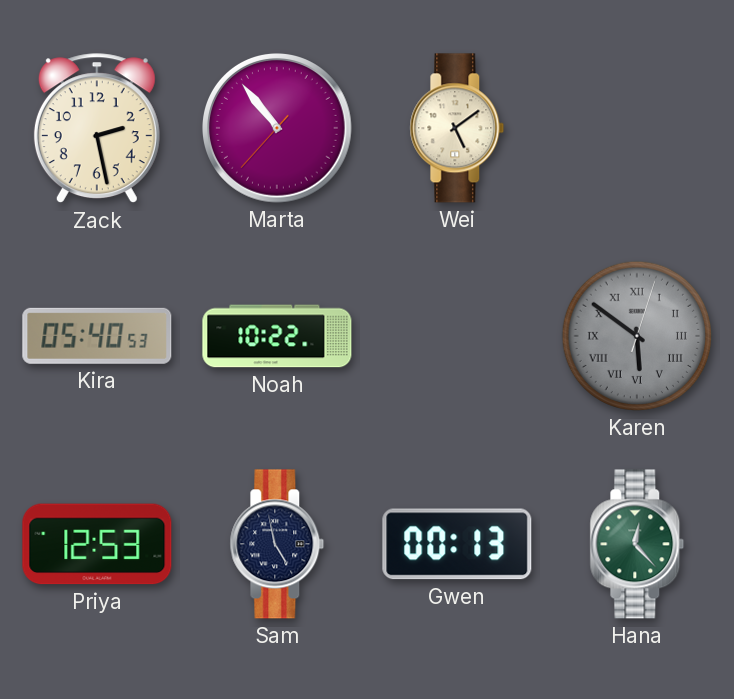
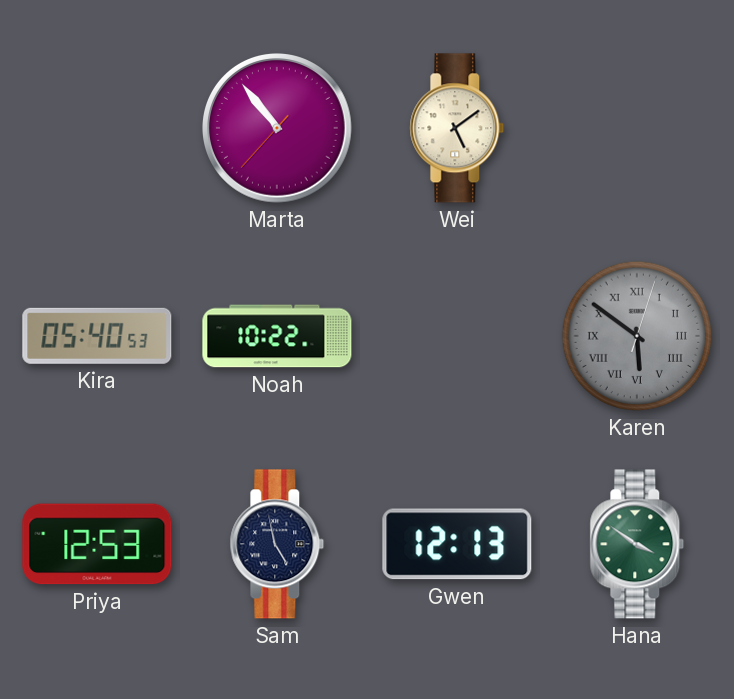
Zack: 2:28 -> none (97, 129)
Gwen: 00:13 -> 12:13 (457, 544)
Hana: 12:23 -> 3:51 (637, 544)
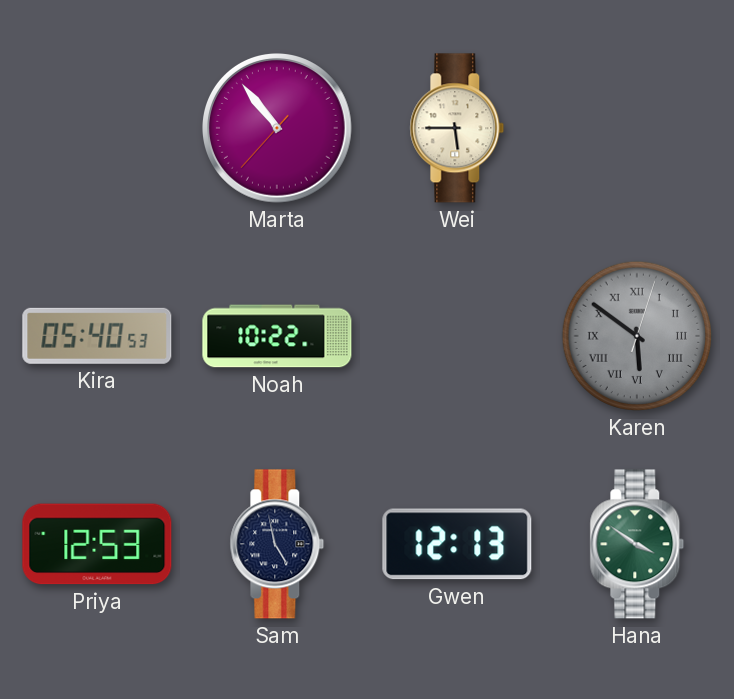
Wei: 5:09 -> 5:45 (457, 128)
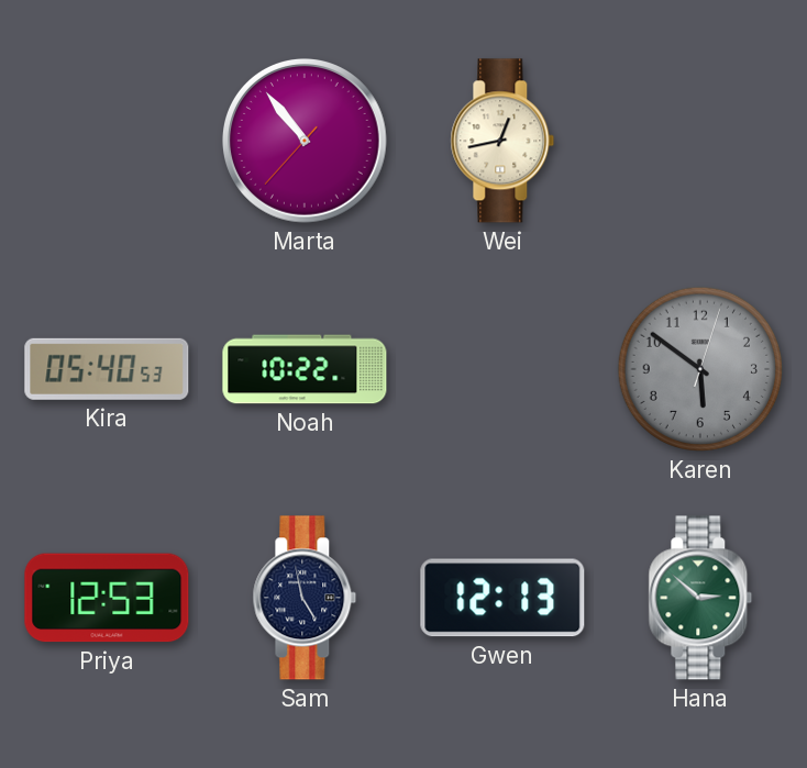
Wei: 5:45 -> 12:43 (502, 141)
Karen numerals: Roman -> Arabic (700, 369)
Hana: 3:51 -> 2:52 (700, 598)
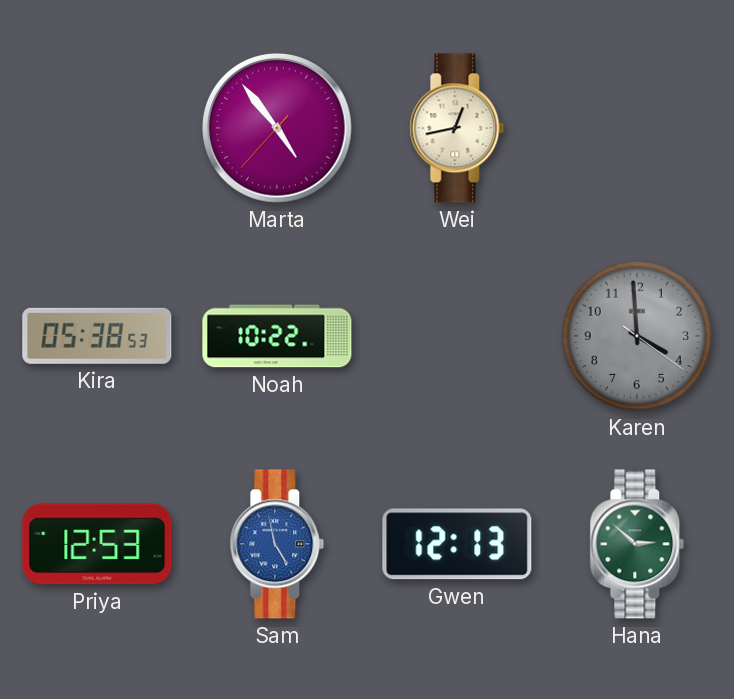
Marta: 10:53 -> 4:53 (278, 129)
Kira: 05:40 -> 05:38 (97, 336)
Karen: 5:51 -> 3:59 (637, 336)
Sam dial: navy -> blue (277, 544)
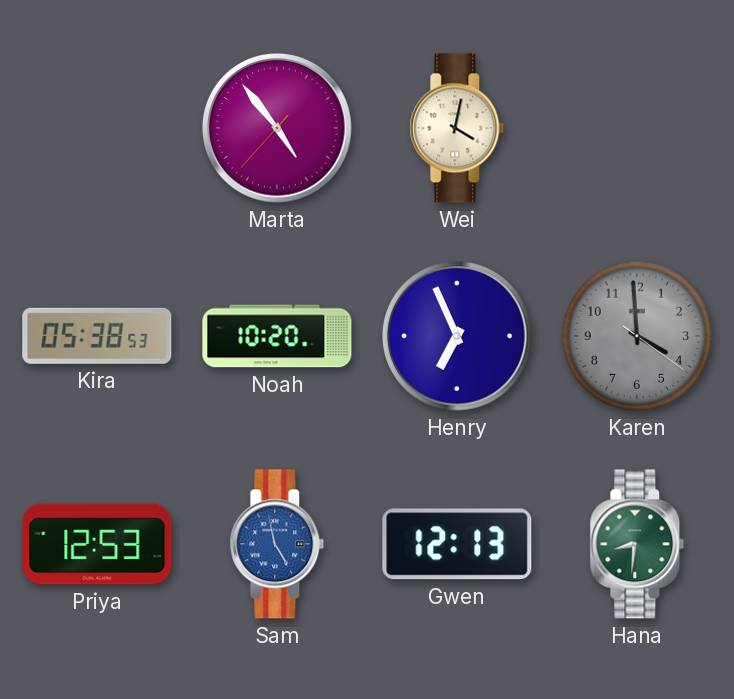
Wei: 12:43 -> 4:02 (457, 128)
Noah: 10:22 -> 10:20 (277, 336)
Henry: none -> 6:56 (458, 337)
Hana: 2:52 -> 8:31 (637, 544)
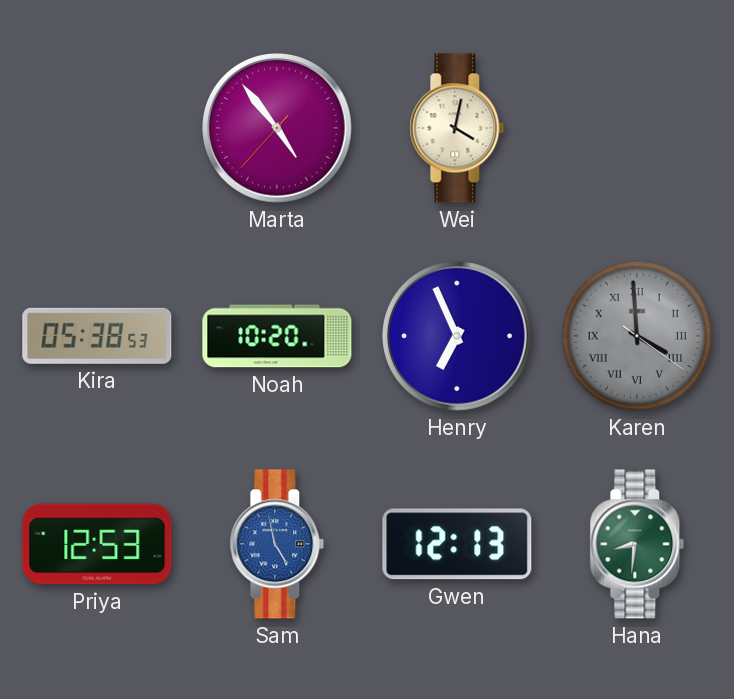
Karen numerals: Arabic -> Roman (637, 336)
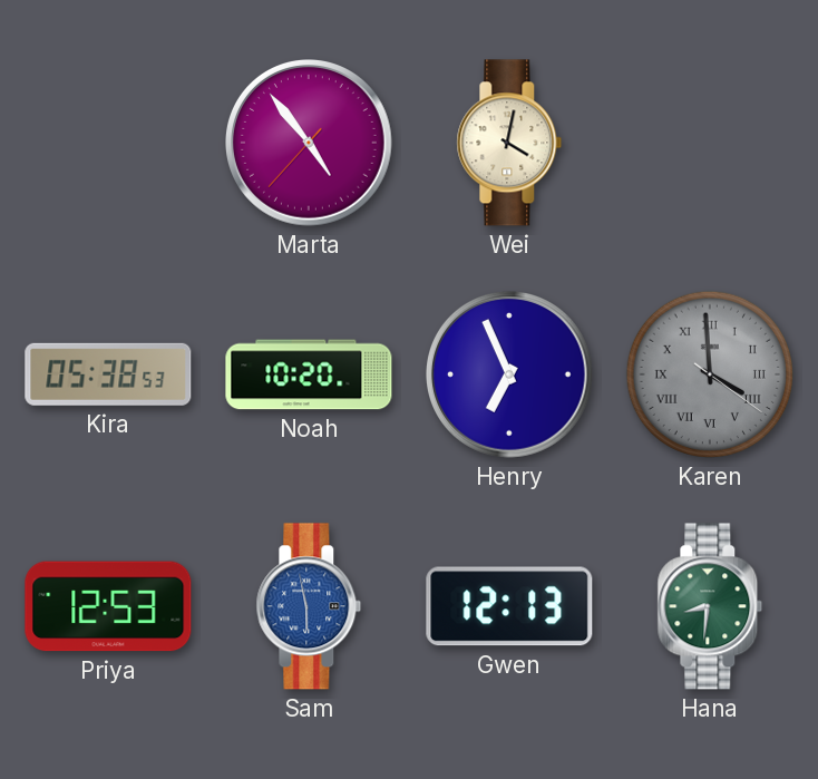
Sam: 4:58 -> 5:58 (309, 606)
